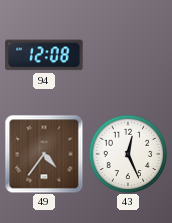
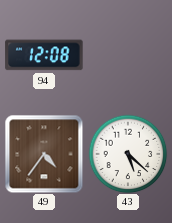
43: 12:26 -> 5:22 (128, 154)
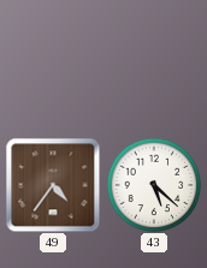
94: 12:08 -> none (44, 55)
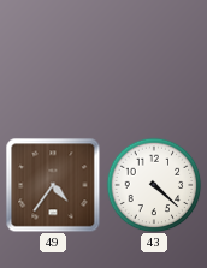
43: 5:22 -> 4:22 (154, 185)
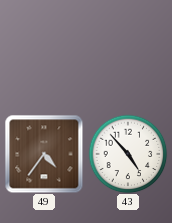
43: 4:22 -> 4:53 (128, 154)
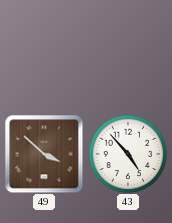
49: 4:36 -> 3:52 (44, 154)
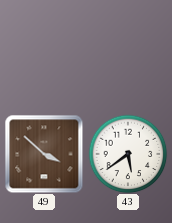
43: 4:53 -> 5:39 (128, 154)
